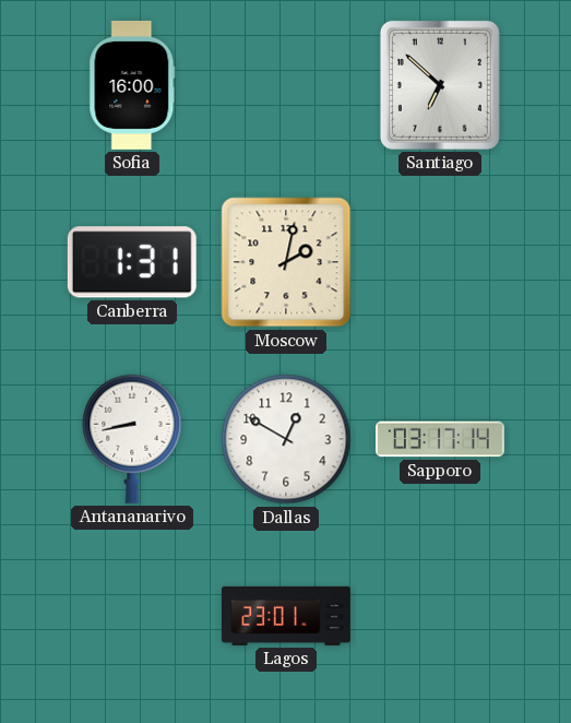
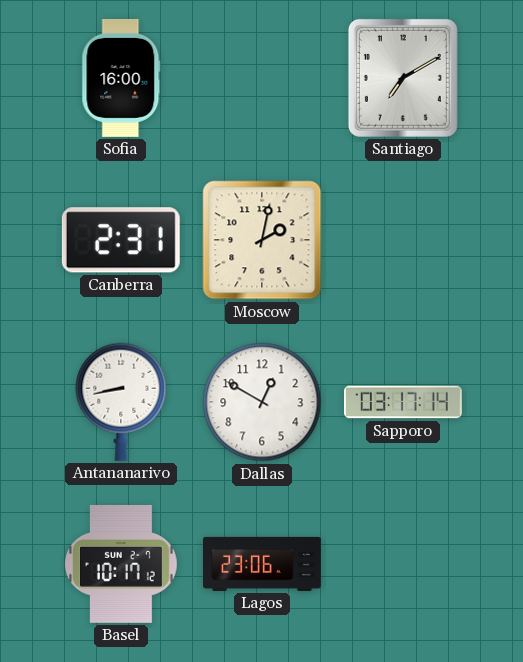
Santiago: 6:52 -> 7:10 (403, 78)
Canberra: 1:31 -> 2:31 (121, 240)
Basel: none -> 10:17 (122, 564)
Lagos: 23:01 -> 23:06 (263, 564)
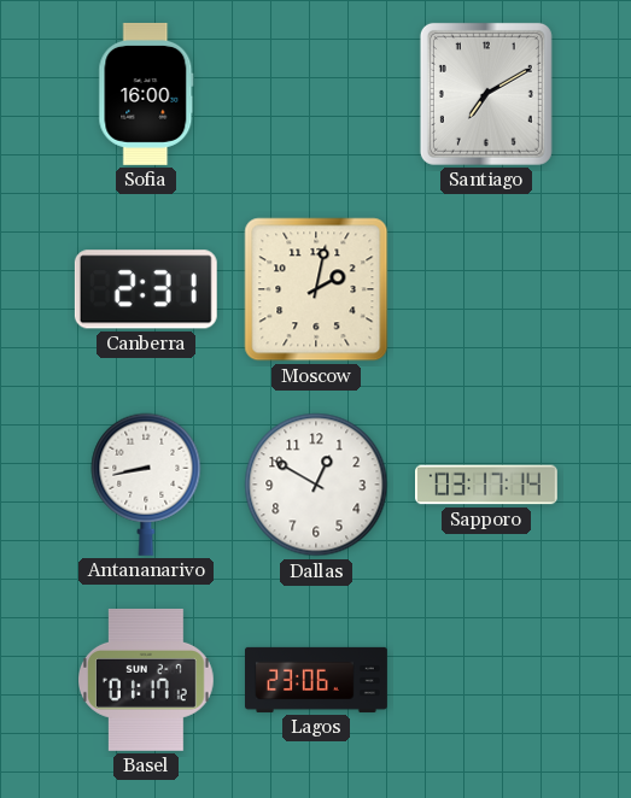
Basel: 10:17 -> 01:17 (147, 680)
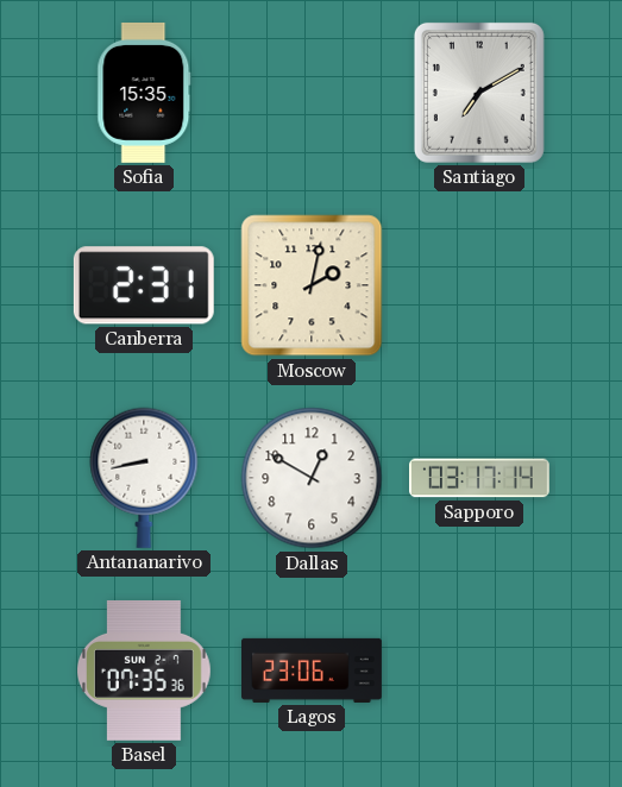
Sofia: 16:00 -> 15:35 (144, 93)
Basel: 01:17 -> 07:35 (145, 670)
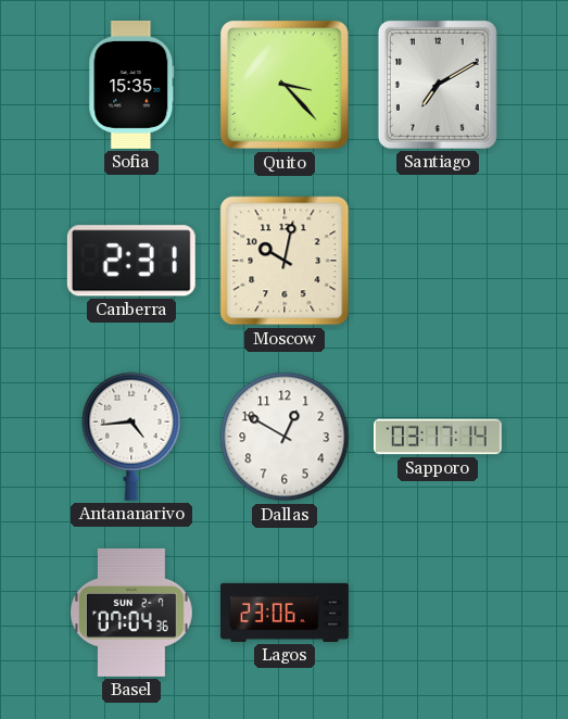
Quito: none -> 3:23 (286, 86)
Moscow: 2:02 -> 10:02 (285, 261)
Antananarivo: 8:43 -> 4:44 (131, 437)
Basel: 07:35 -> 07:04 (132, 613)
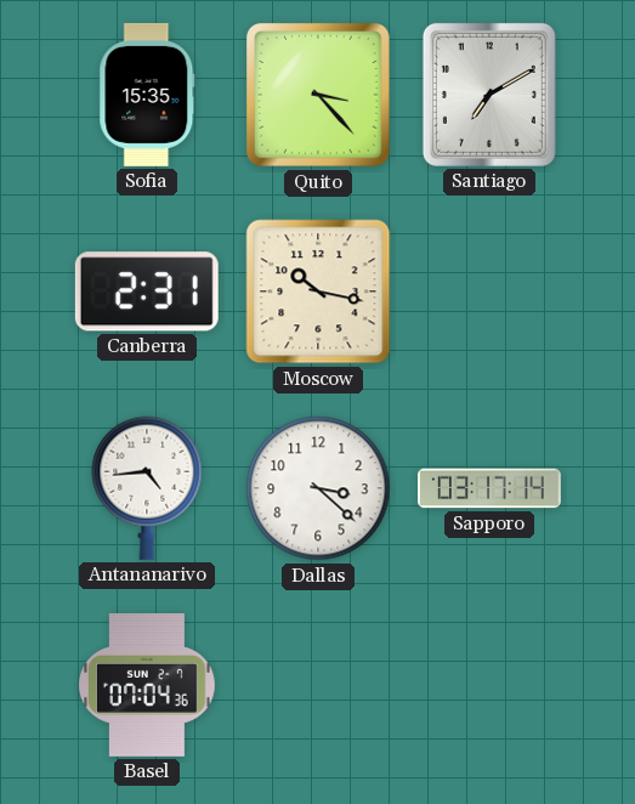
Moscow: 10:02 -> 10:17 (318, 291)
Dallas: 12:50 -> 3:22 (318, 488)
Lagos: 23:06 -> none (286, 613)
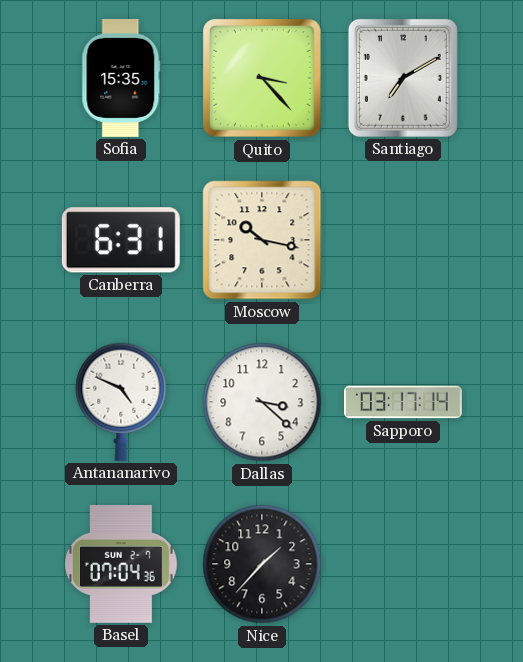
Canberra: 2:31 -> 6:31 (121, 240)
Antananarivo: 4:44 -> 4:49 (121, 402)
Nice: none -> 1:37 (262, 564)
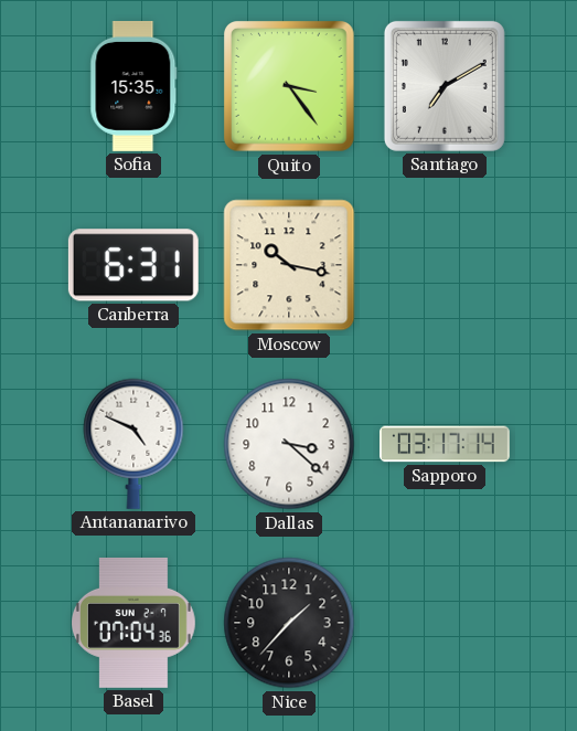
Quito: 3:23 -> 3:24 (290, 87)
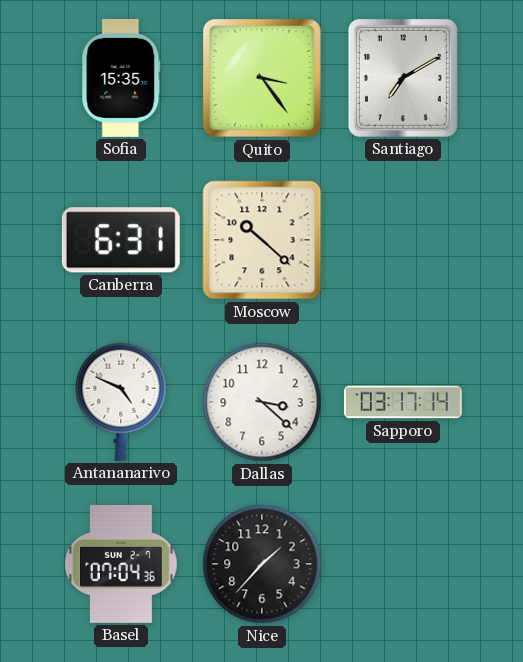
Moscow: 10:17 -> 10:22 (262, 240)
